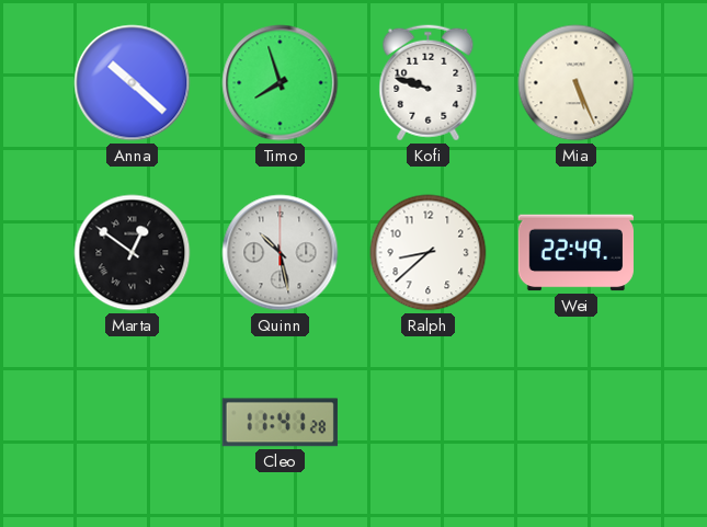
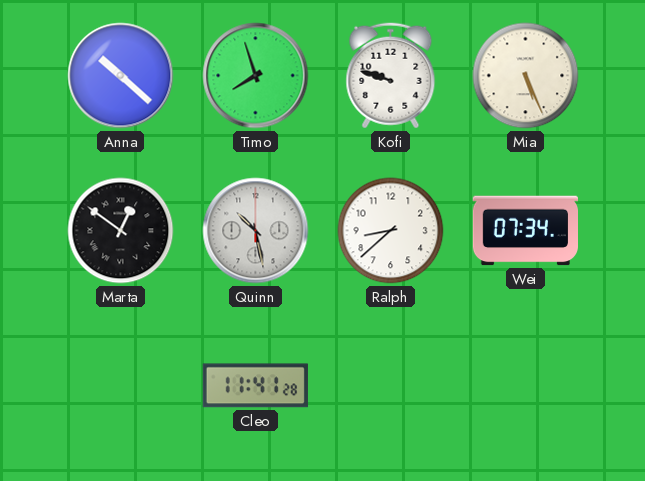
Wei: 22:49 -> 07:34 (525, 231)
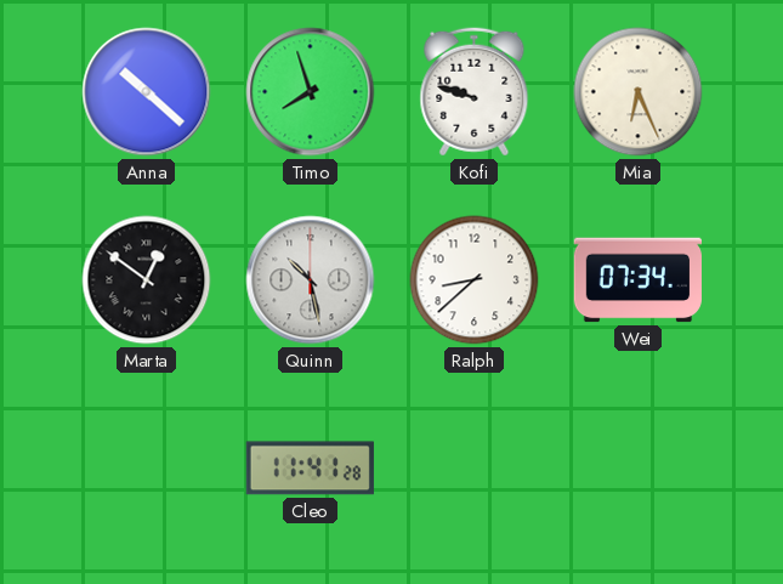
Mia: 5:26 -> 6:26 (639, 92)
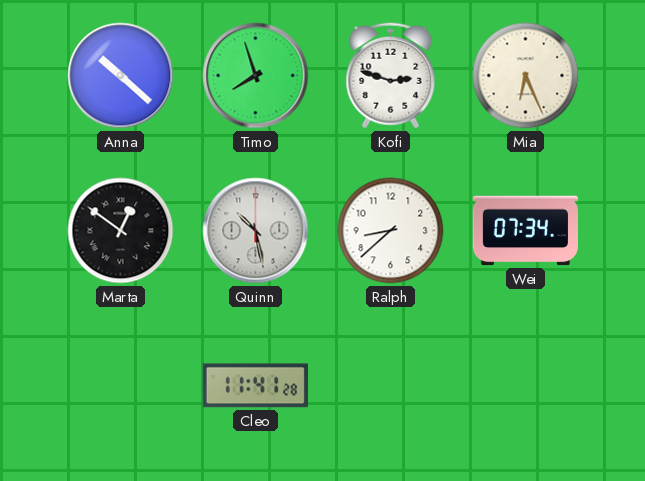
Kofi: 9:48 -> 2:48 (391, 76)
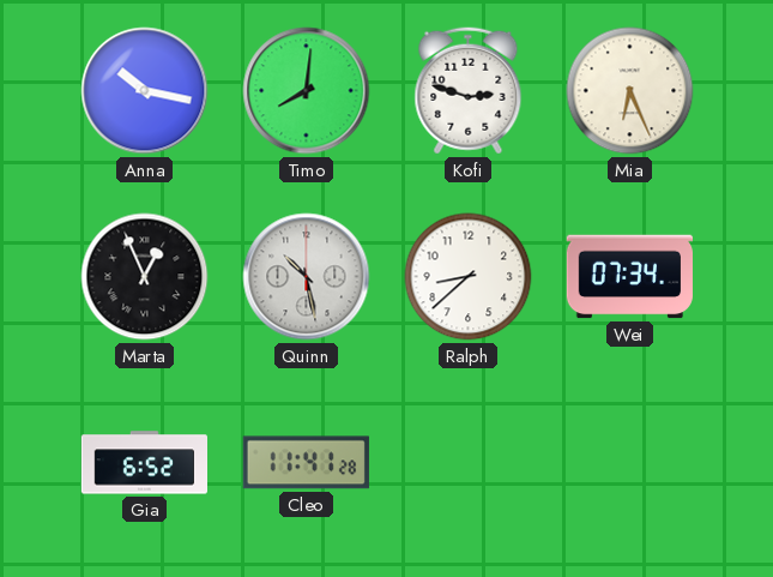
Anna: 10:22 -> 10:17 (145, 91)
Timo: 7:57 -> 8:01 (307, 91)
Marta: 12:51 -> 12:56 (145, 277)
Gia: none -> 6:52 (144, 463)
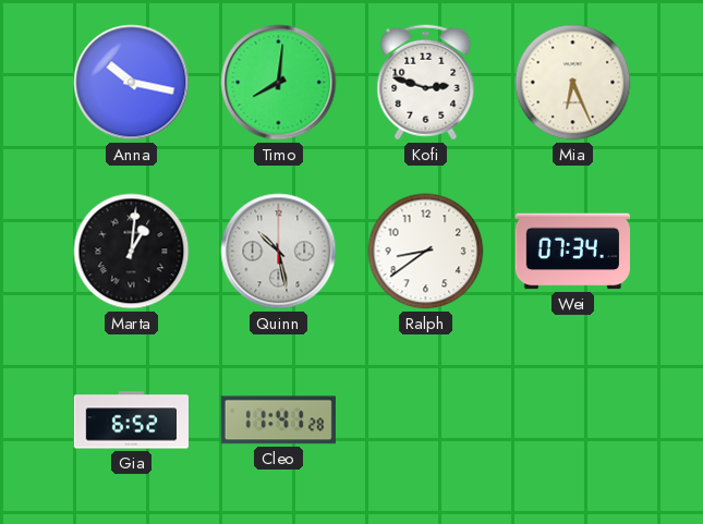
Marta: 12:56 -> 1:01 (132, 252)
Ralph: 8:38 -> 8:39 (426, 252)
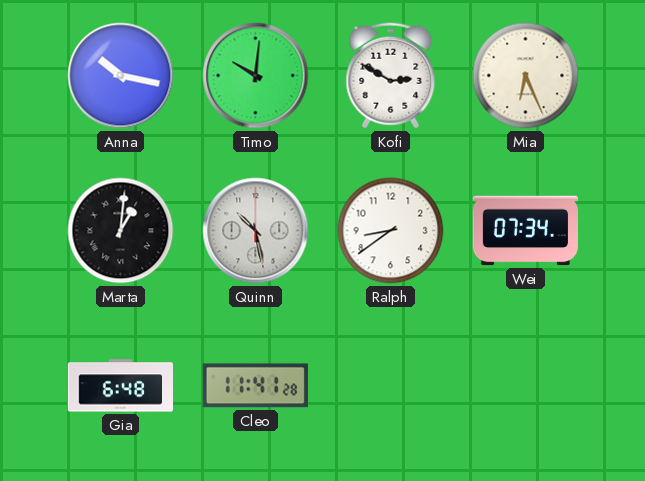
Timo: 8:01 -> 10:01 (256, 76)
Kofi: 2:48 -> 2:50 (391, 76)
Gia: 6:52 -> 6:48 (120, 386)
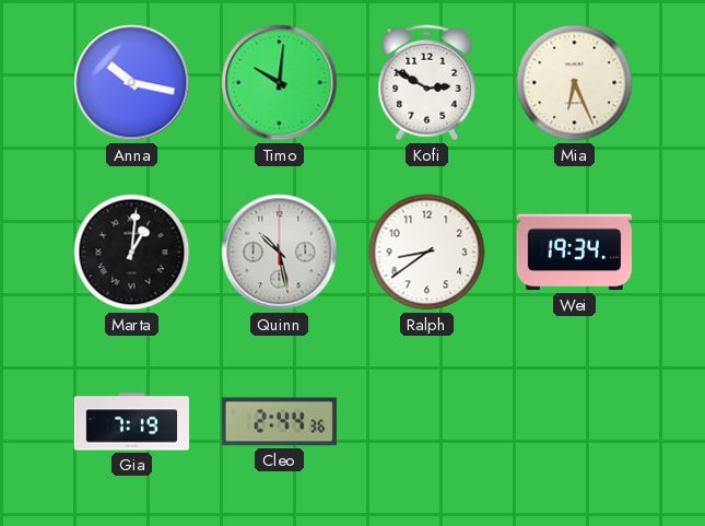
Wei: 07:34 -> 19:34 (574, 253)
Gia: 6:48 -> 7:19 (131, 422)
Cleo: 11:41 -> 2:44 (279, 422)
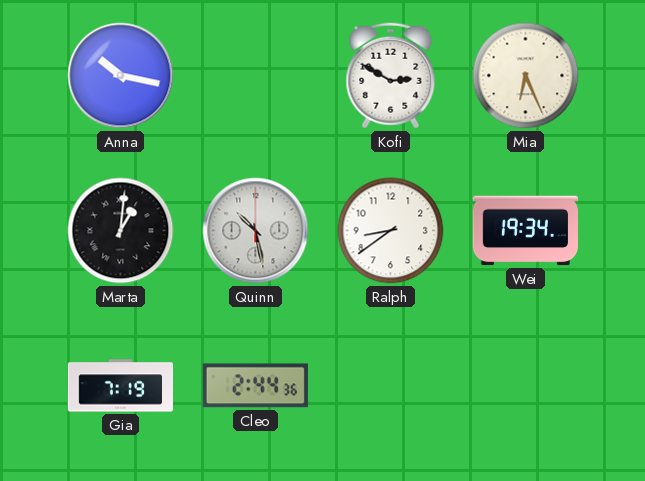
Timo: 10:01 -> none (280, 83)
